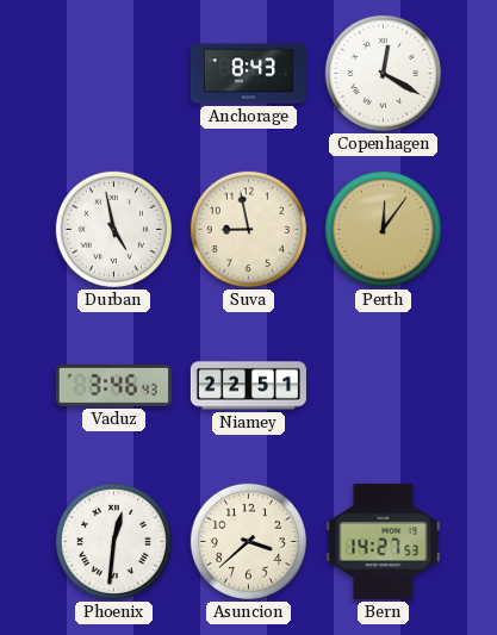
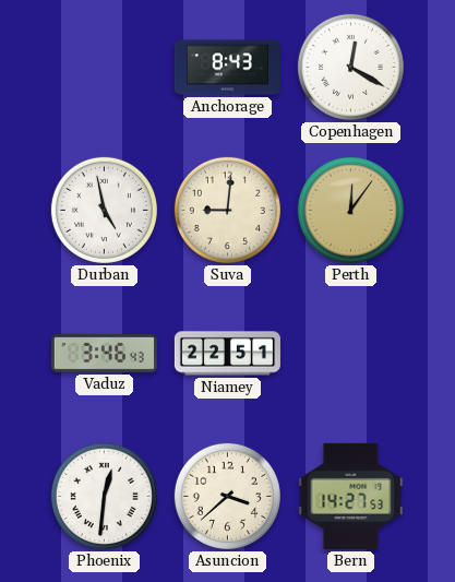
Suva: 8:58 -> 9:01 (227, 210)
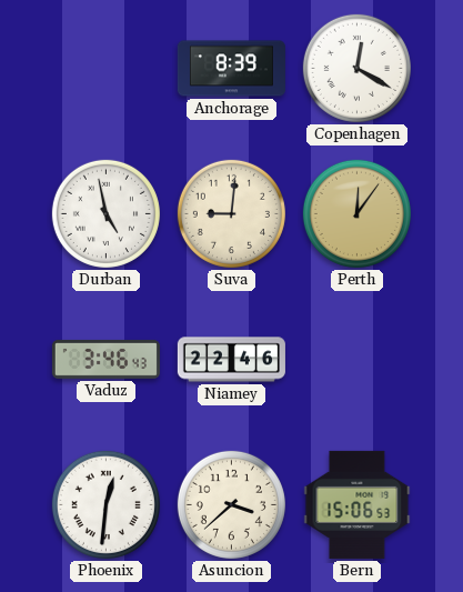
Anchorage: 8:43 -> 8:39 (231, 69)
Niamey: 22:51 -> 22:46 (231, 360)
Bern: 14:27 -> 15:06 (358, 504)
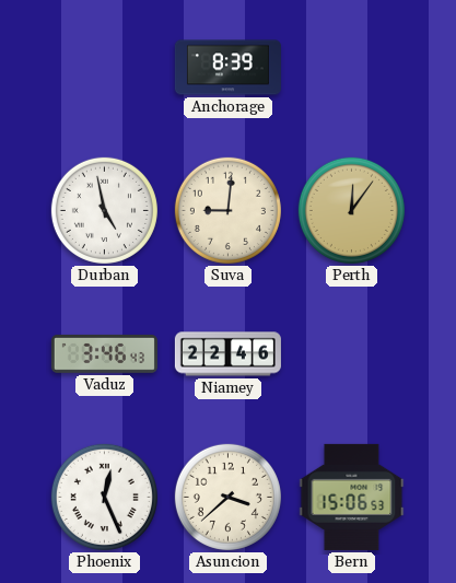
Copenhagen: 12:20 -> none (356, 68)
Phoenix: 12:31 -> 12:26 (104, 497)
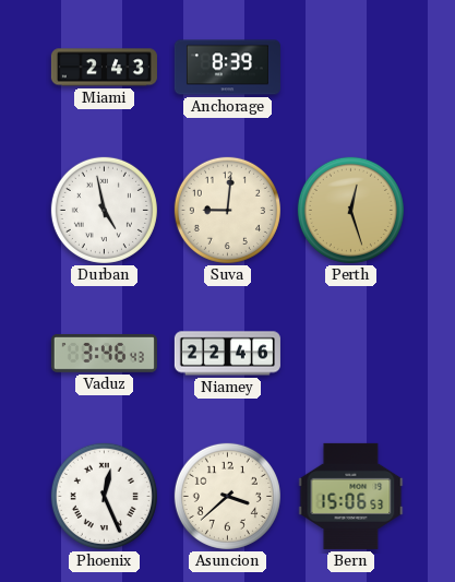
Miami: none -> 2:43 (104, 68)
Perth: 12:06 -> 12:27 (350, 210)
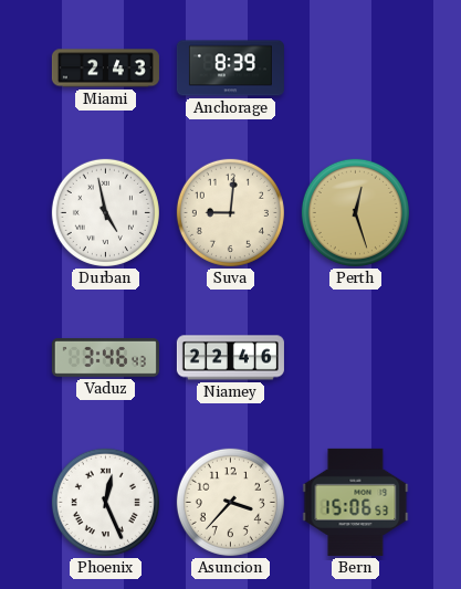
Asuncion: 3:38 -> 3:37 (230, 502)
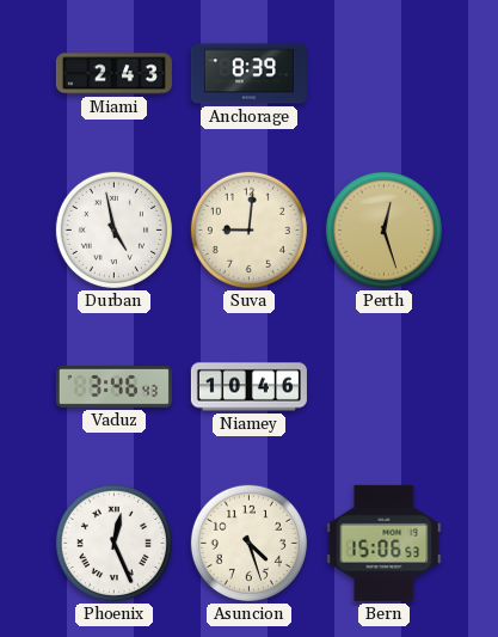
Niamey: 22:46 -> 10:46 (248, 387)
Asuncion: 3:37 -> 4:27 (248, 543)
